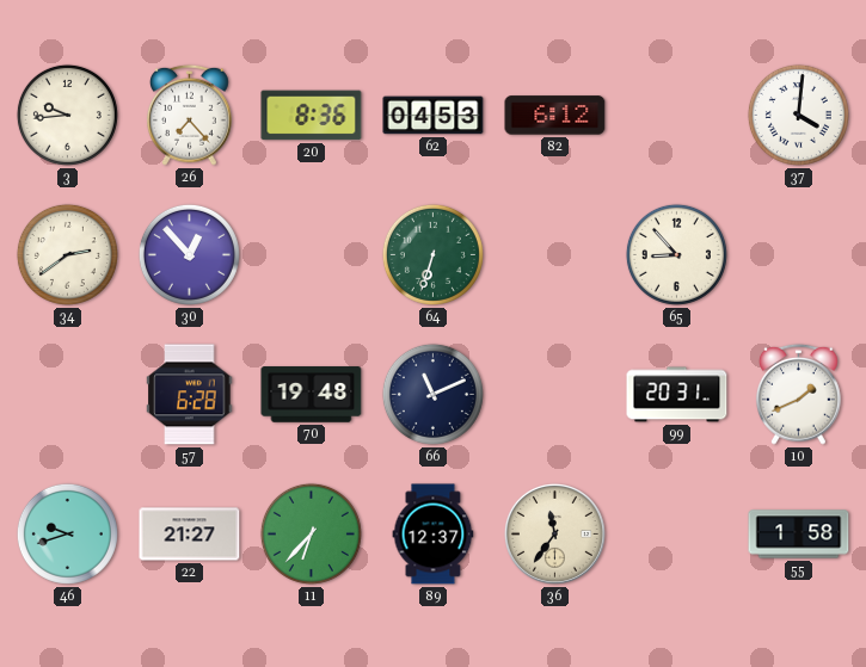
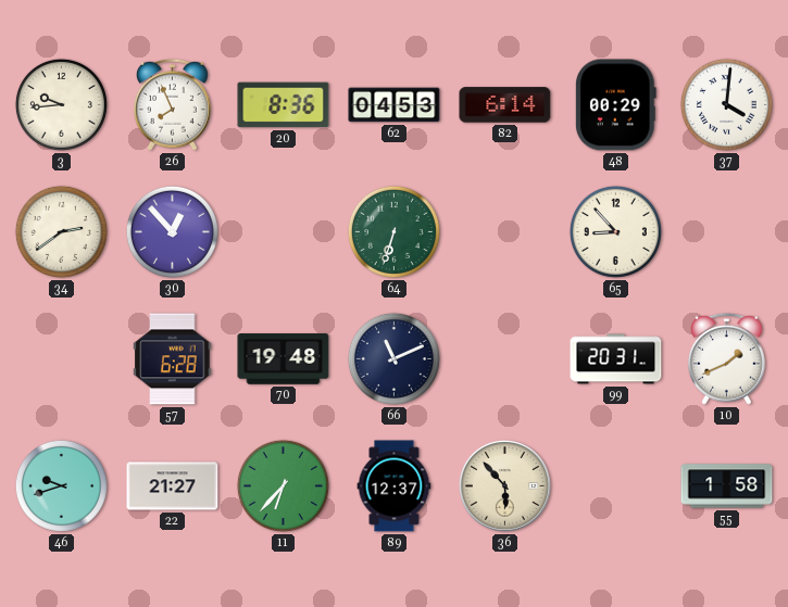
26: 7:23 -> 7:56 (173, 104)
82: 6:12 -> 6:14 (505, 105)
48: none -> 00:29 (616, 105)
36: 11:36 -> 5:53 (504, 485)
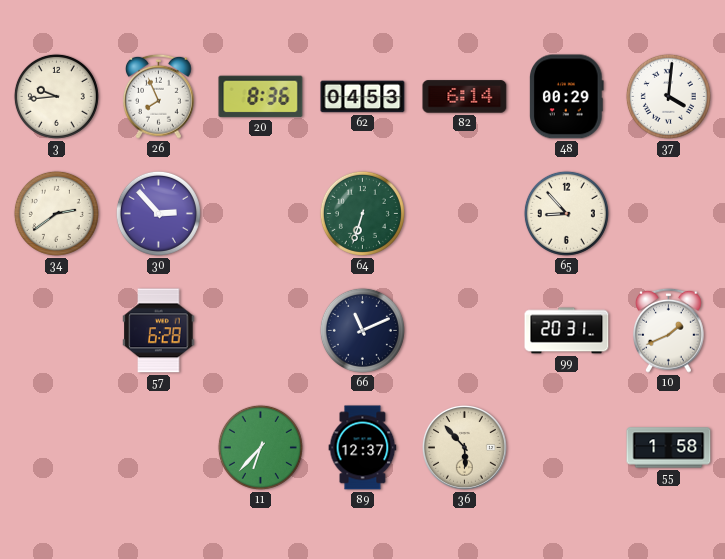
30: 12:53 -> 2:53 (158, 213)
70: 19:48 -> none (284, 359)
46: 9:42 -> none (61, 485)
22: 21:27 -> none (173, 486)
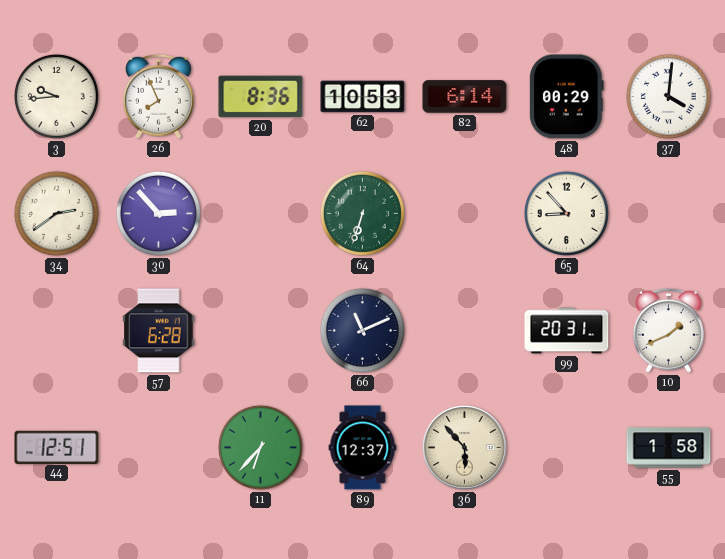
62: 04:53 -> 10:53 (363, 97)
44: none -> 12:51 (57, 447)
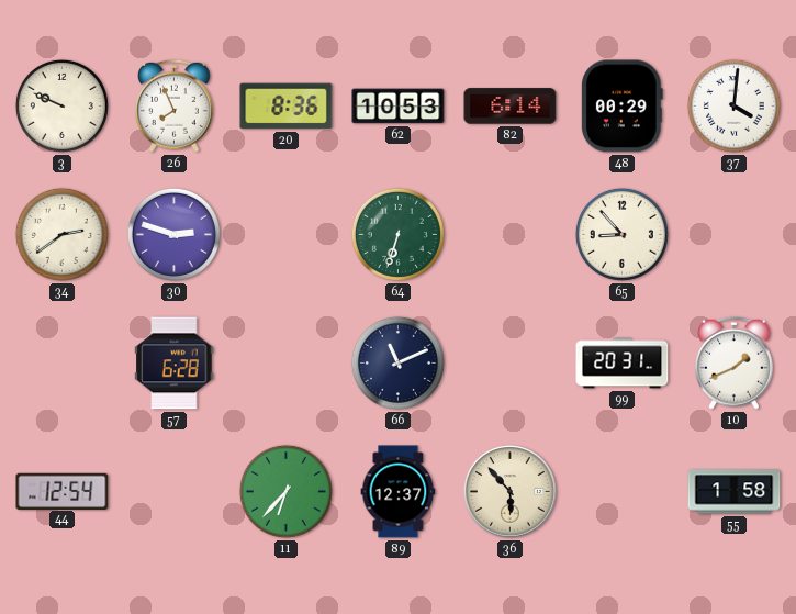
3: 9:44 -> 9:49 (61, 105)
30: 2:53 -> 2:48 (173, 234)
44: 12:51 -> 12:54 (63, 491)
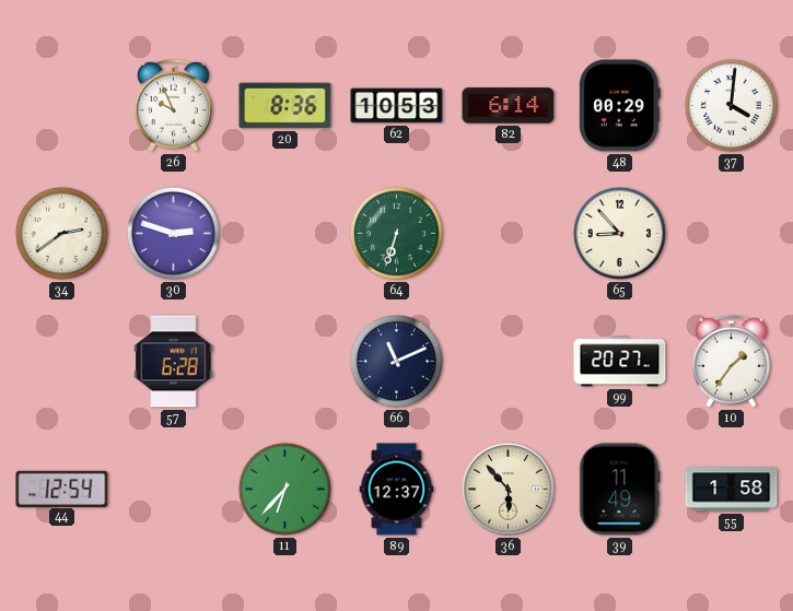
3: 9:49 -> none (61, 105)
26: 7:56 -> 9:56 (174, 105)
99: 20:31 -> 20:27 (620, 362)
10: 1:41 -> 1:36 (732, 361)
39: none -> 11:49 (620, 490)
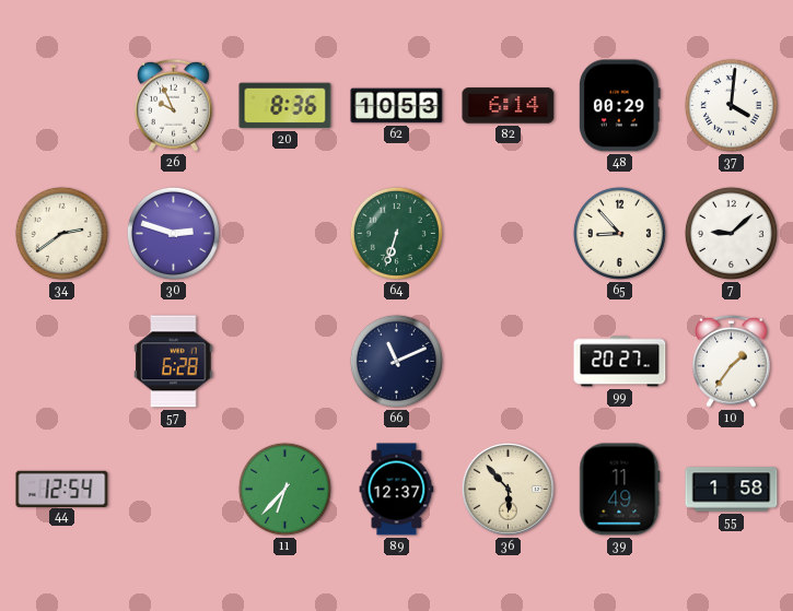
7: none -> 9:08 (731, 233)
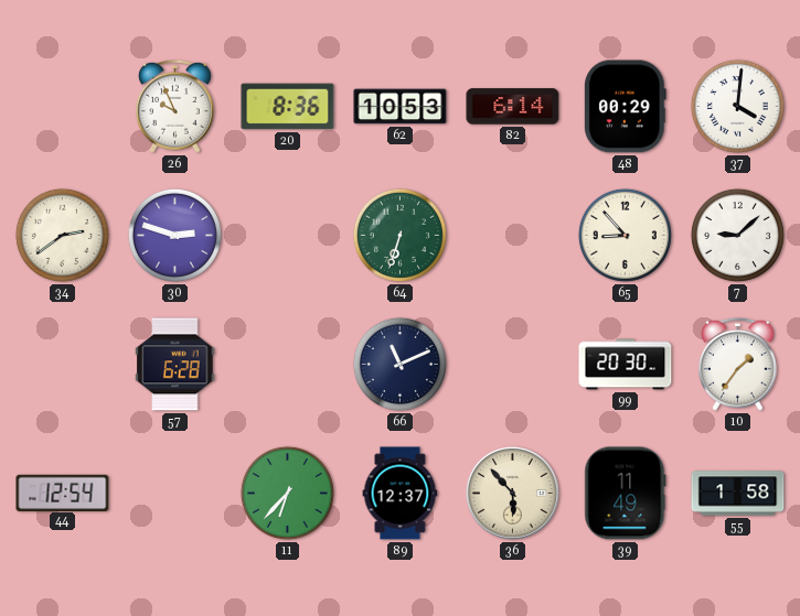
99: 20:27 -> 20:30 (626, 365)
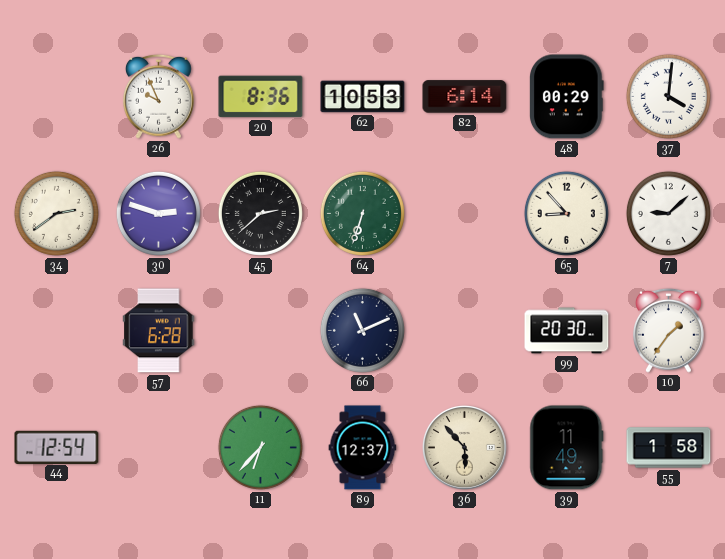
45: none -> 2:38 (260, 213)
